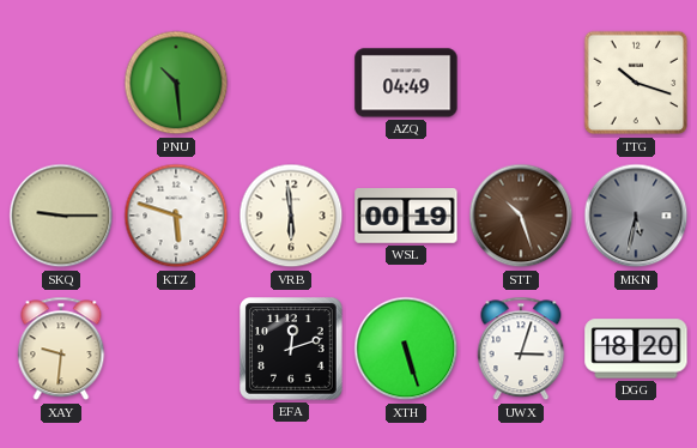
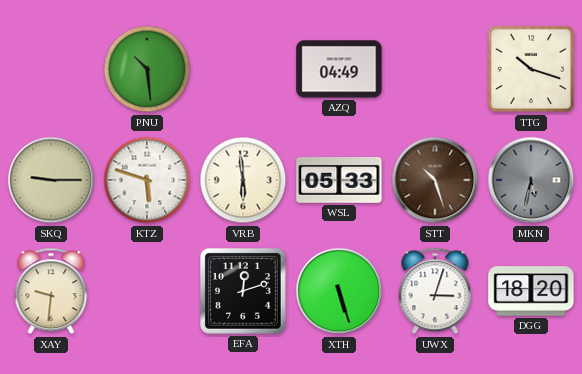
WSL: 00:19 -> 05:33 (339, 181)
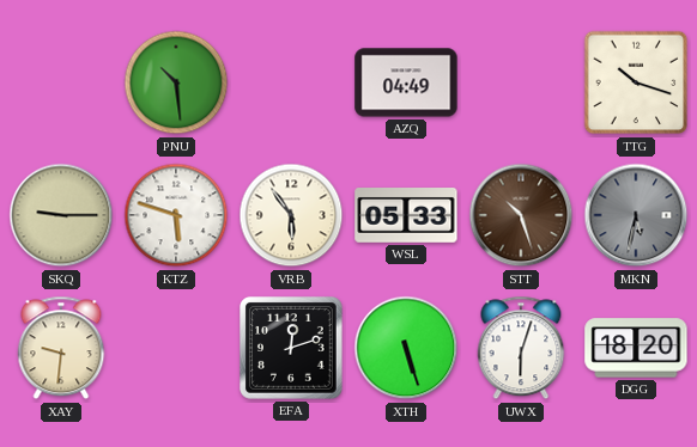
VRB: 5:59 -> 5:54 (291, 215)
UWX: 3:03 -> 6:03 (521, 348)
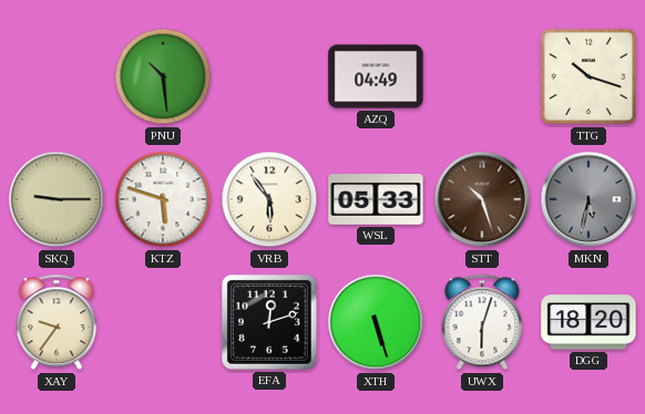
XAY: 9:31 -> 9:36 (57, 322)
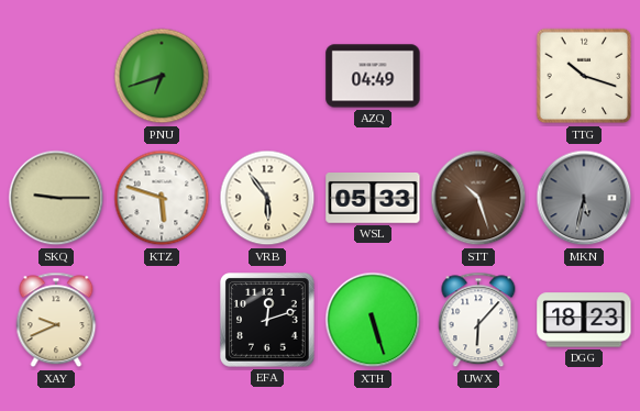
PNU: 10:29 -> 6:42 (162, 76)
XAY: 9:36 -> 9:41 (56, 320)
UWX: 6:03 -> 6:07 (478, 320)
DGG: 18:20 -> 18:23 (584, 320)
